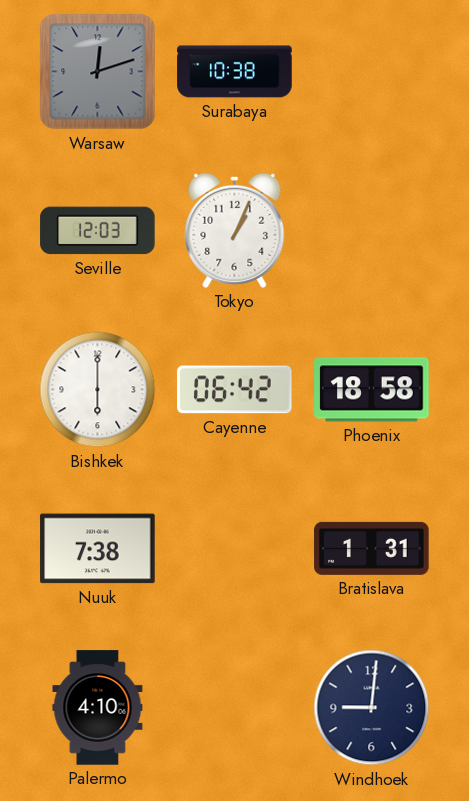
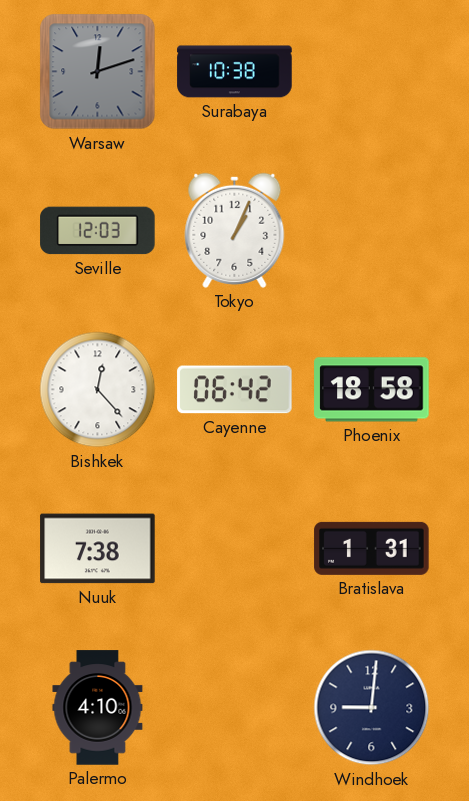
Bishkek: 6:00 -> 12:23 (98, 390)
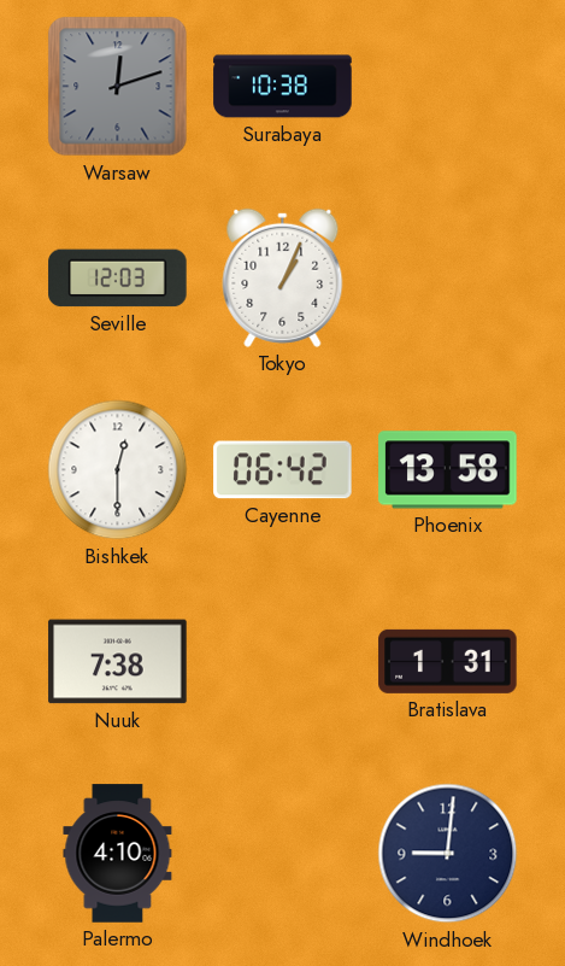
Bishkek: 12:23 -> 12:30 (118, 470)
Phoenix: 18:58 -> 13:58 (448, 470)
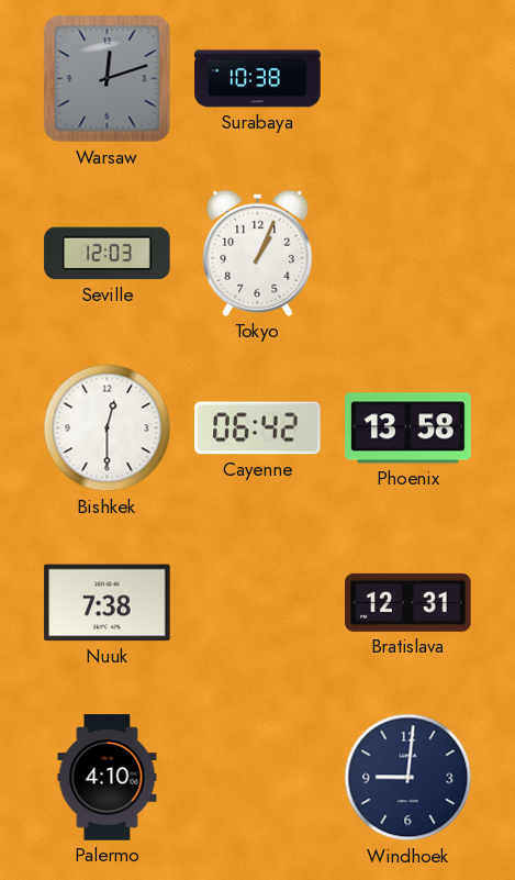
Bratislava: 1:31 -> 12:31 (408, 602)
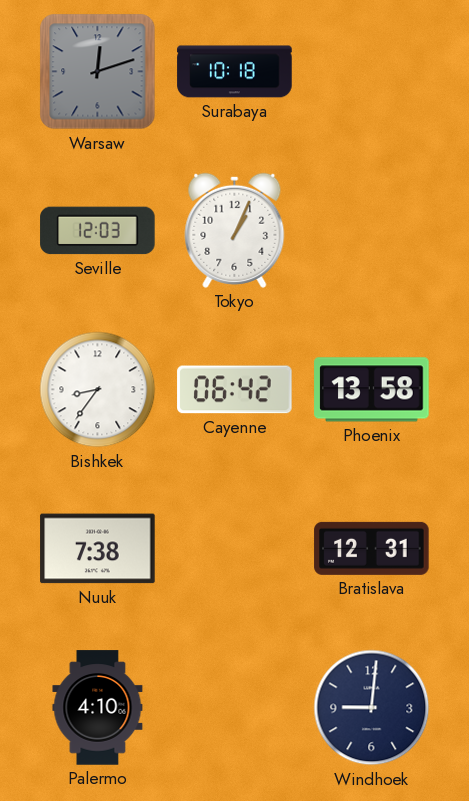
Surabaya: 10:38 -> 10:18 (235, 72)
Bishkek: 12:30 -> 8:36 (98, 390)
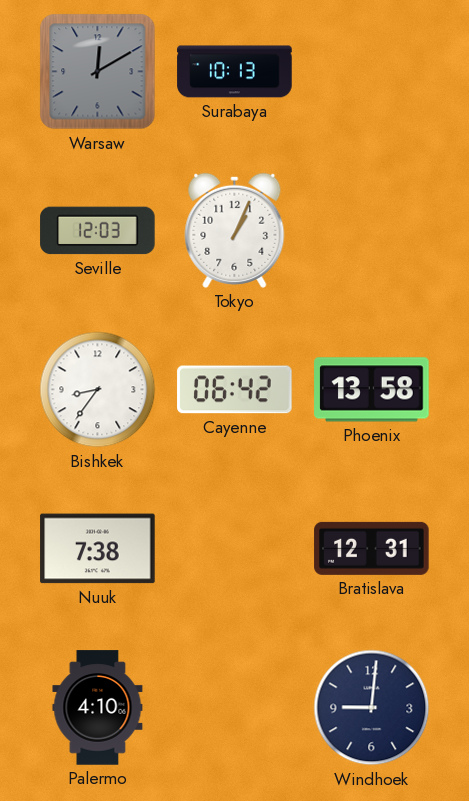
Warsaw: 12:12 -> 12:10 (98, 72)
Surabaya: 10:18 -> 10:13 (235, 72)
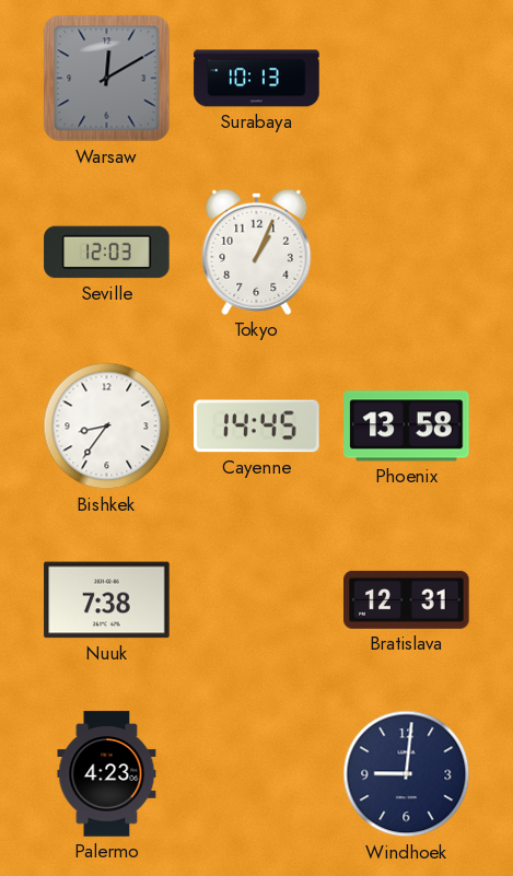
Cayenne: 06:42 -> 14:45 (257, 427)
Palermo: 4:10 -> 4:23 (107, 774)
